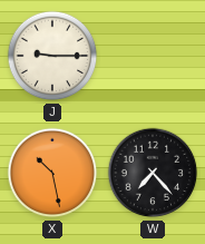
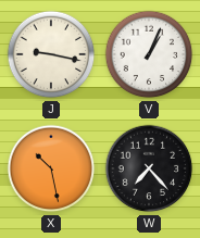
J: 9:15 -> 9:17 (51, 54)
V: none -> 1:04 (149, 54)
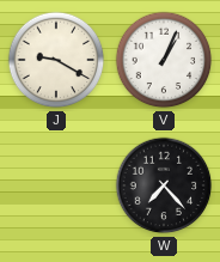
J: 9:17 -> 9:20 (56, 60)
X: 10:28 -> none (51, 168)
